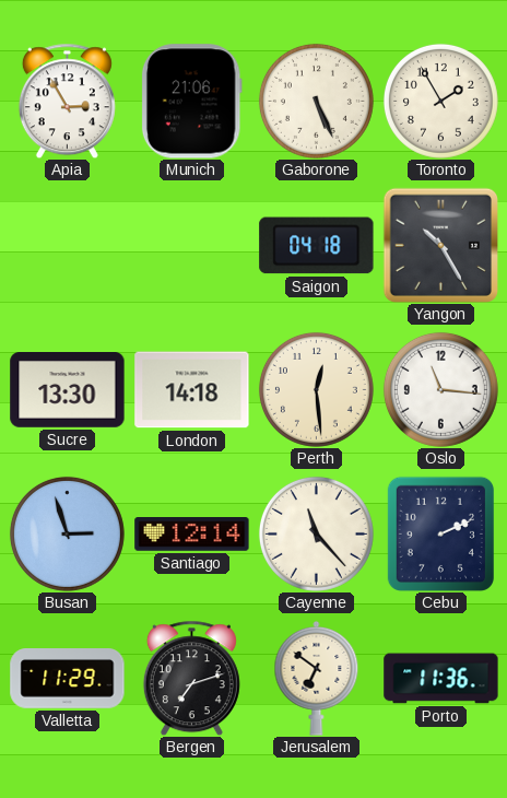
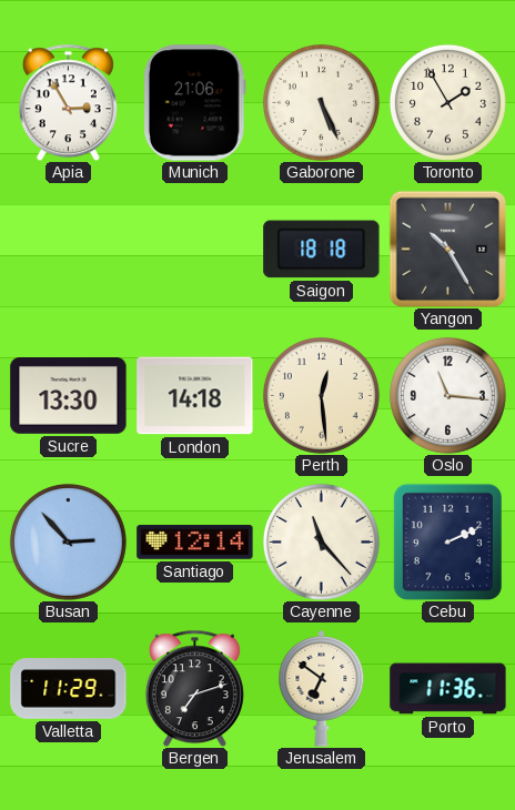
Saigon: 04:18 -> 18:18 (322, 250)
Busan: 2:57 -> 2:53 (68, 541)
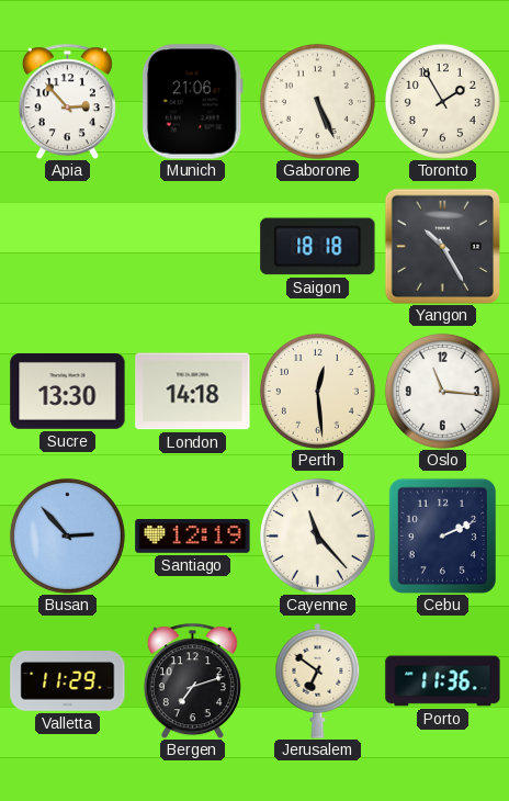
Apia: 2:55 -> 2:53 (67, 101)
Santiago: 12:14 -> 12:19 (193, 537)
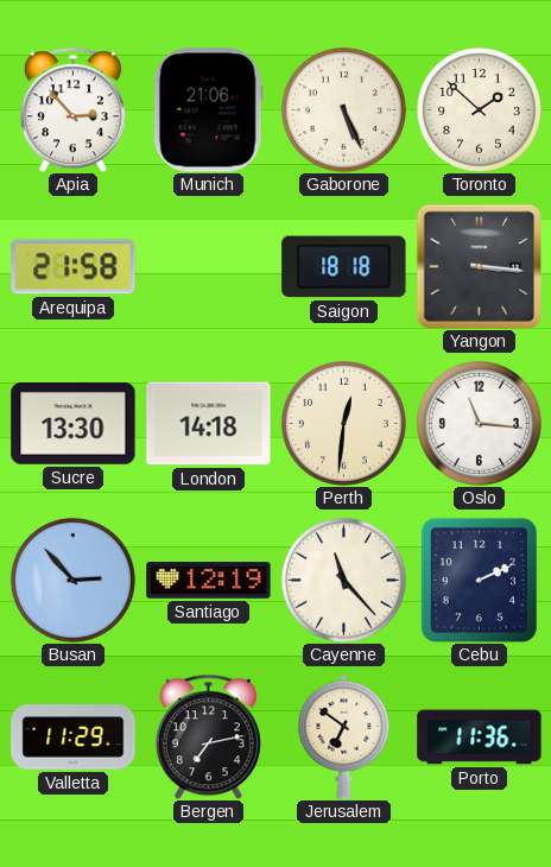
Toronto: 1:55 -> 1:52 (479, 109)
Arequipa: none -> 21:58 (74, 267)
Yangon: 10:25 -> 3:16 (479, 266)
Perth: 12:29 -> 12:31 (343, 423)
Bergen: 7:12 -> 7:13 (208, 736)
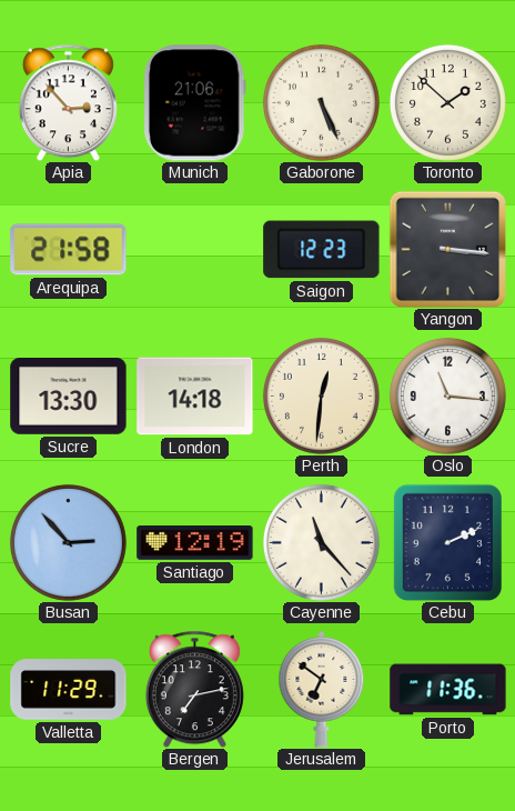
Saigon: 18:18 -> 12:23 (322, 250)
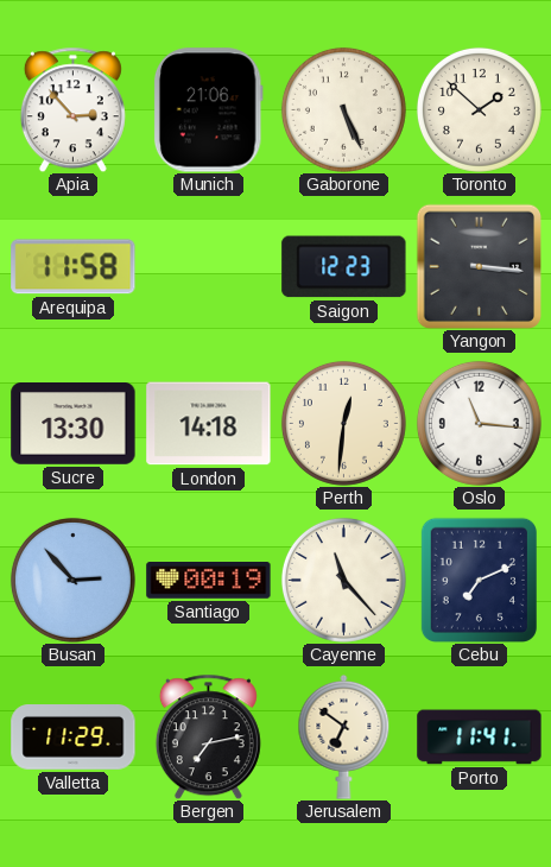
Arequipa: 21:58 -> 11:58 (74, 267)
Santiago: 12:19 -> 00:19 (209, 581)
Cebu: 2:11 -> 7:11 (479, 580)
Porto: 11:36 -> 11:41 (480, 738)
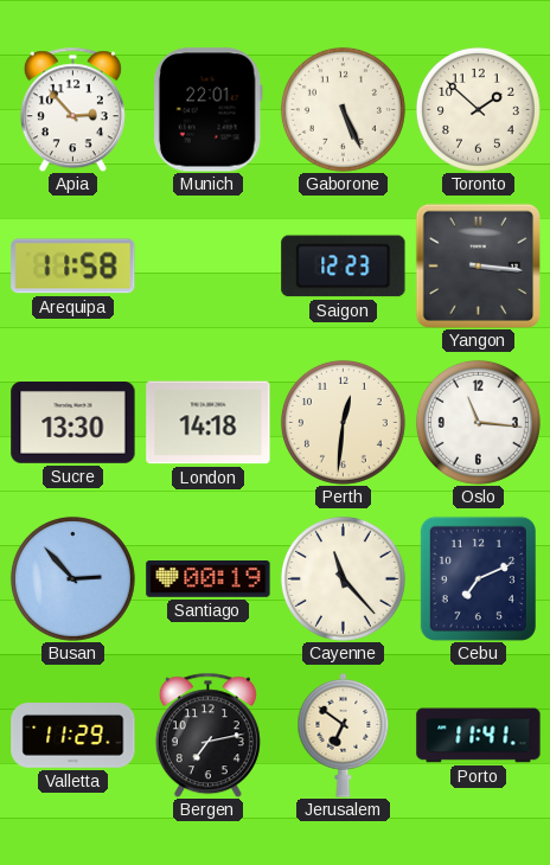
Munich: 21:06 -> 22:01 (207, 110)
